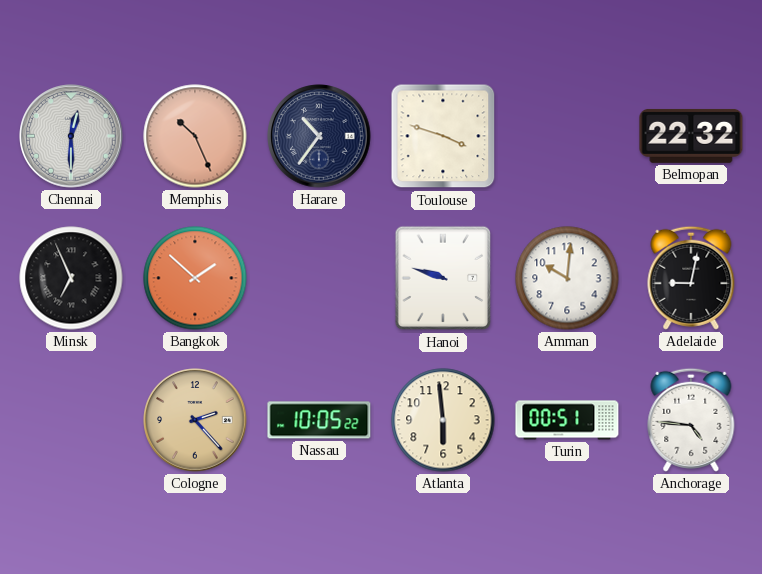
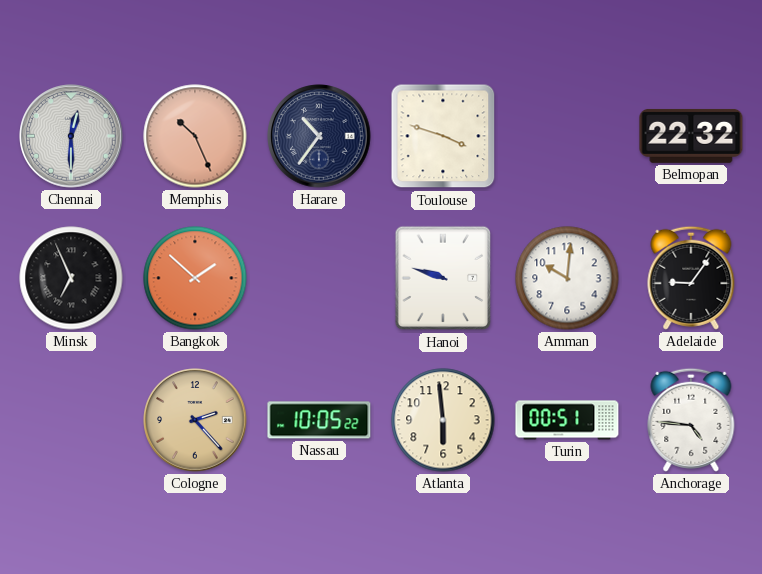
Adelaide: 9:02 -> 9:06 (691, 278)
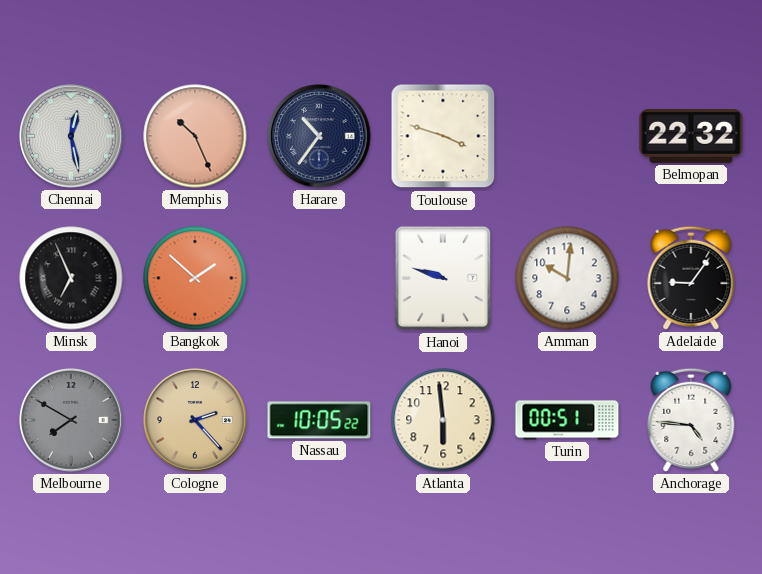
Chennai: 12:30 -> 12:28 (71, 136)
Melbourne: none -> 7:50 (71, 420)
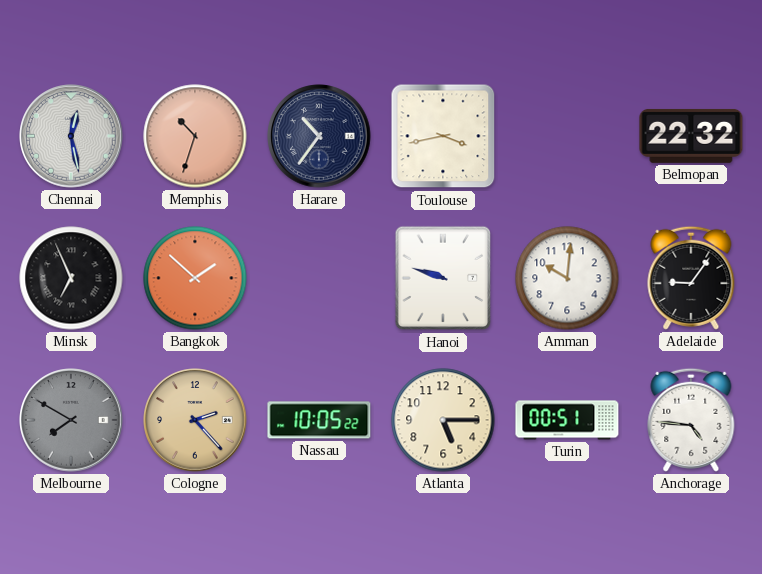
Memphis: 10:26 -> 10:33 (195, 136)
Toulouse: 3:48 -> 3:43 (443, 136)
Atlanta: 5:59 -> 5:15 (443, 420)
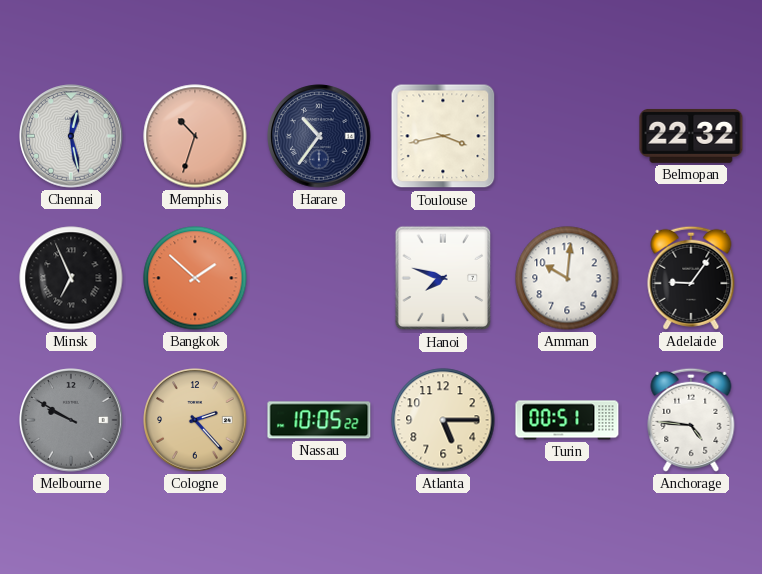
Hanoi: 9:48 -> 7:48 (443, 278)
Melbourne: 7:50 -> 9:50 (71, 420)
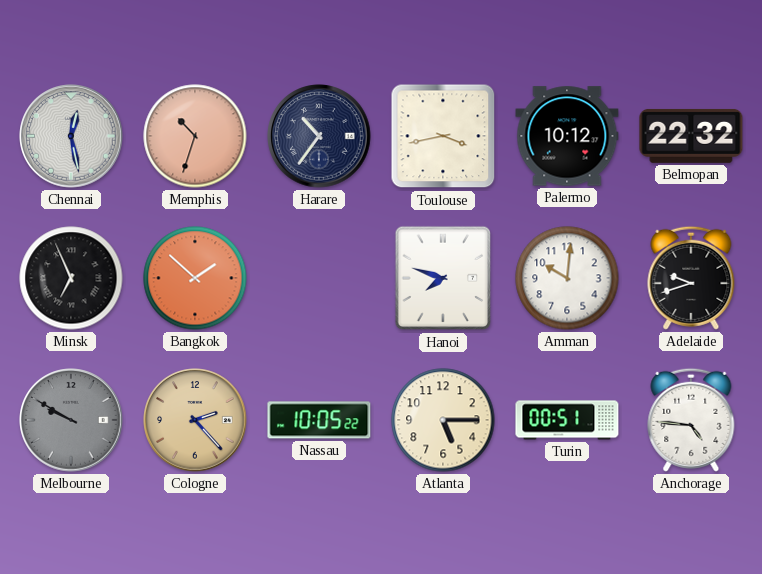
Palermo: none -> 10:12 (567, 136)
Adelaide: 9:06 -> 9:42 (691, 278)
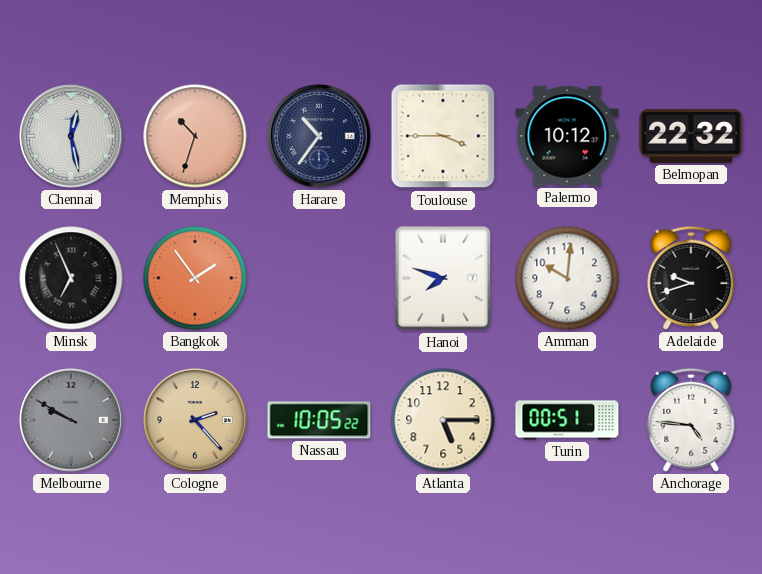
Toulouse: 3:43 -> 3:45 (443, 136)
Bangkok: 1:52 -> 1:54 (195, 278)
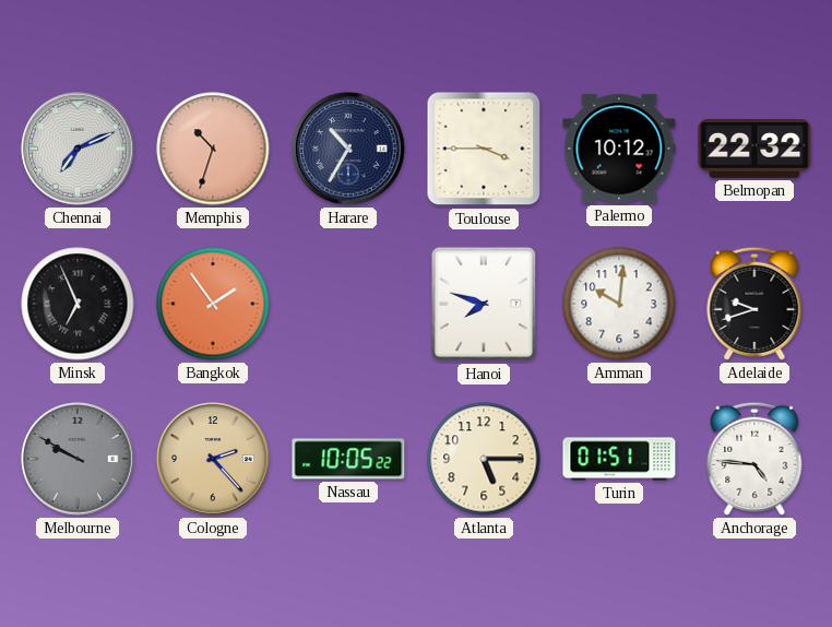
Chennai: 12:28 -> 7:11 (78, 149)
Harare: 10:36 -> 10:35 (348, 149)
Turin: 00:51 -> 01:51 (619, 459)
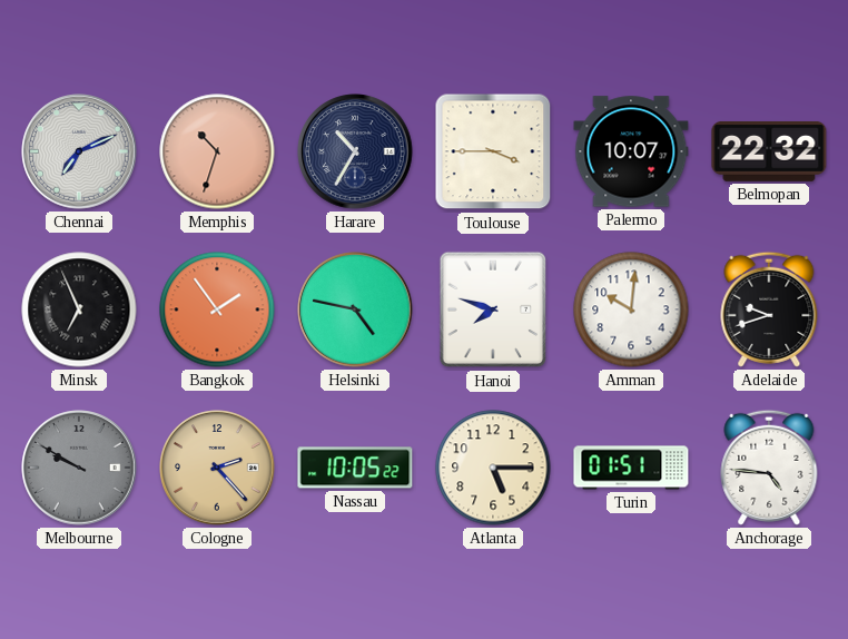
Palermo: 10:12 -> 10:07 (631, 151)
Helsinki: none -> 4:47 (355, 309)
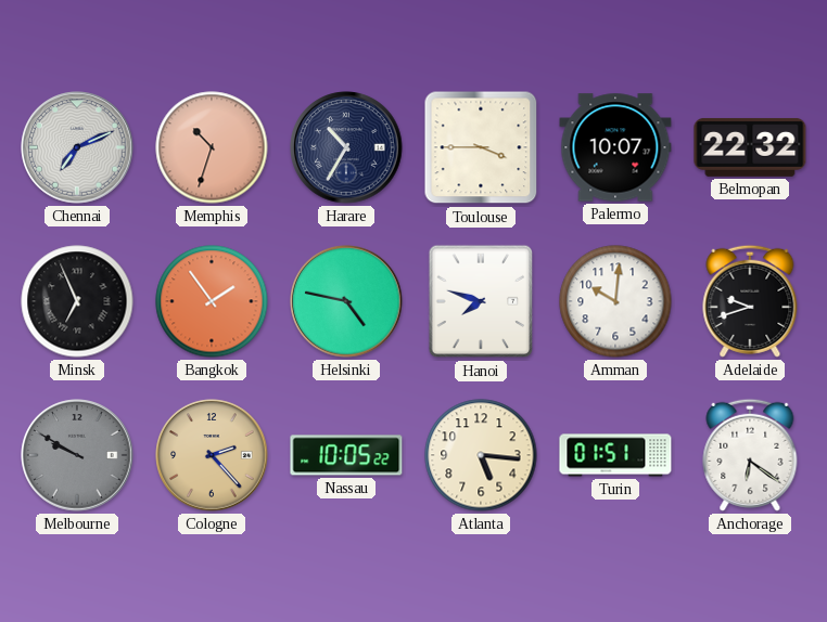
Atlanta: 5:15 -> 5:16 (481, 455)
Anchorage: 4:46 -> 6:21 (750, 455)
